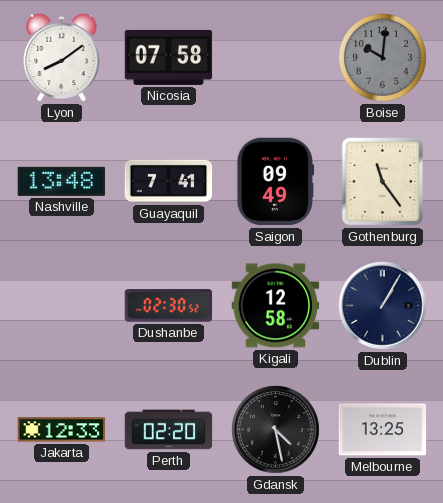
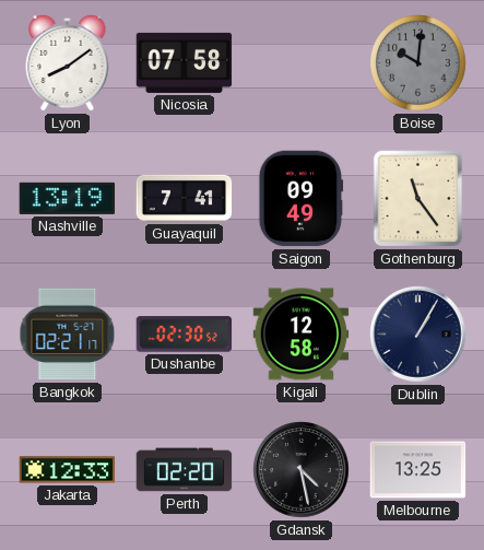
Nashville: 13:48 -> 13:19 (68, 198)
Bangkok: none -> 02:21 (68, 335)
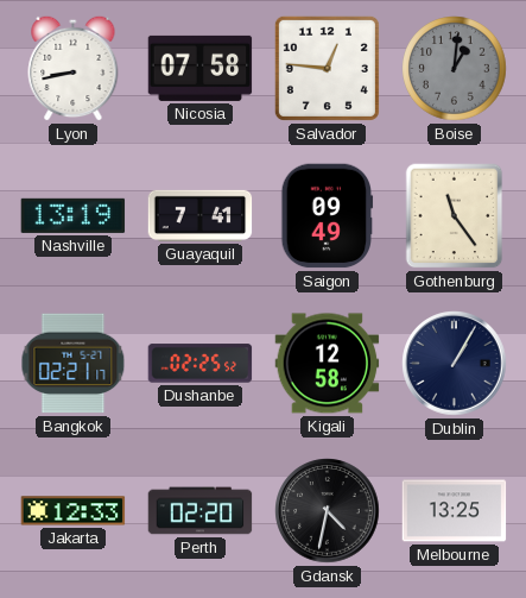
Lyon: 8:09 -> 8:43 (74, 68)
Salvador: none -> 12:46 (327, 68)
Boise: 10:01 -> 1:01 (455, 69)
Dushanbe: 02:30 -> 02:25 (201, 364)
Gdansk: 4:28 -> 4:32 (328, 511)
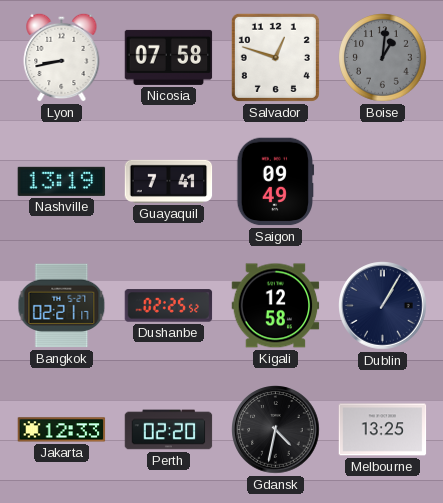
Salvador: 12:46 -> 12:48 (275, 57)
Gothenburg: 11:24 -> none (455, 216)
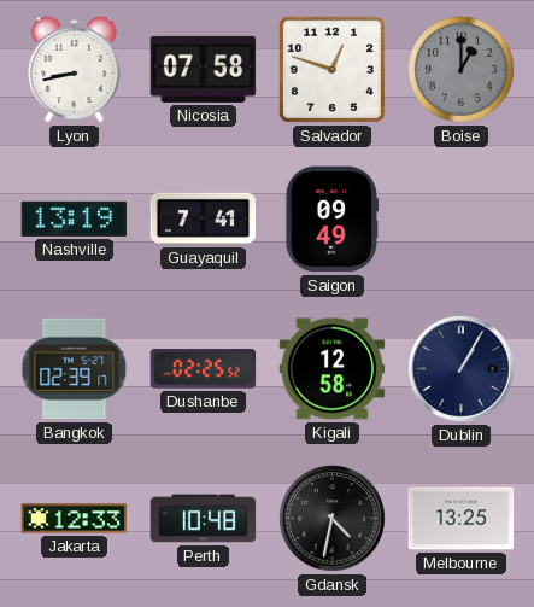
Boise: 1:01 -> 1:00 (462, 70)
Bangkok: 02:21 -> 02:39 (75, 369)
Perth: 02:20 -> 10:48 (204, 519)
